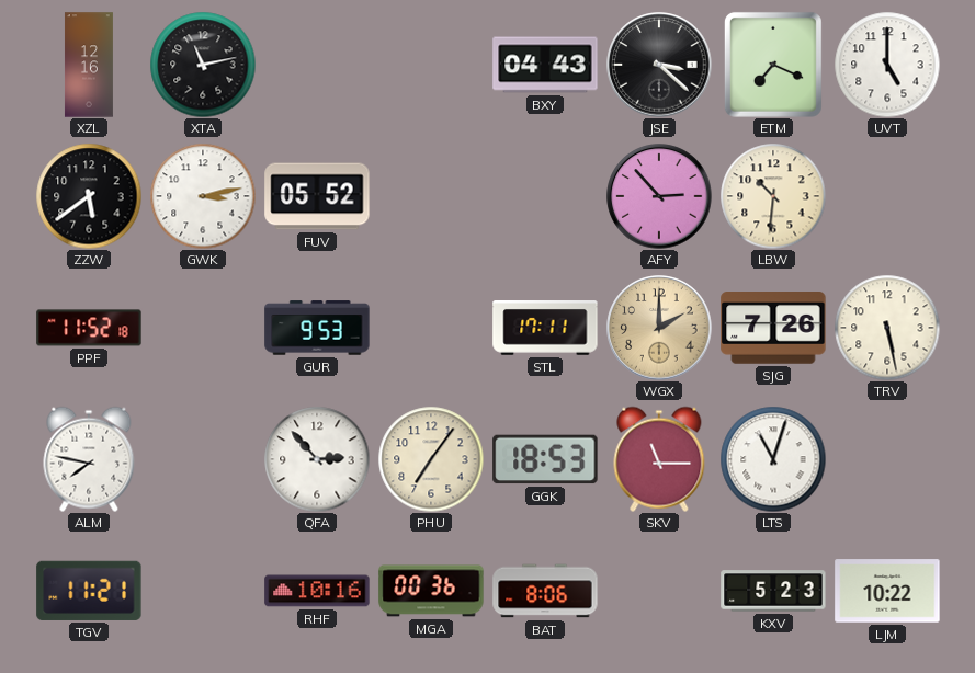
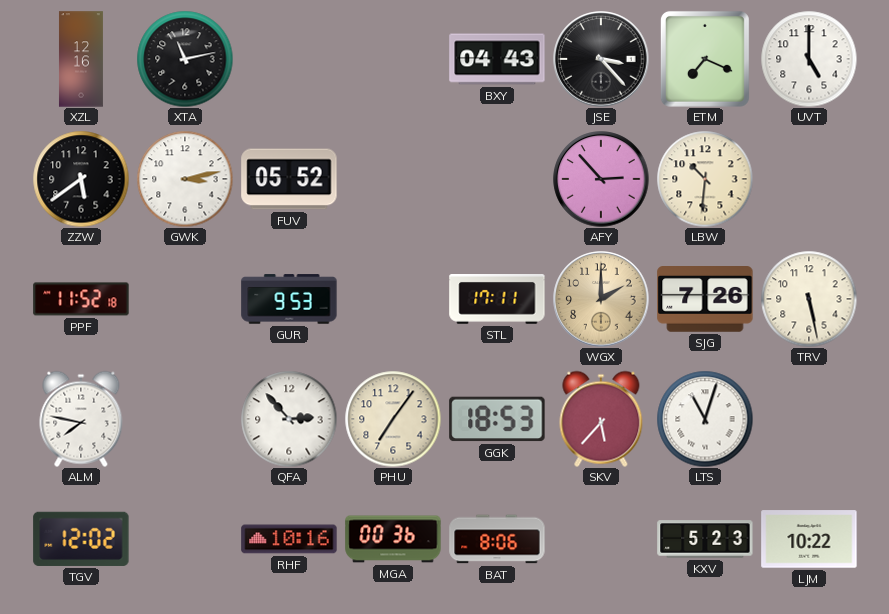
JSE: 3:22 -> 3:23 (601, 59)
SKV: 11:15 -> 5:37 (601, 419)
TGV: 11:21 -> 12:02 (81, 539)
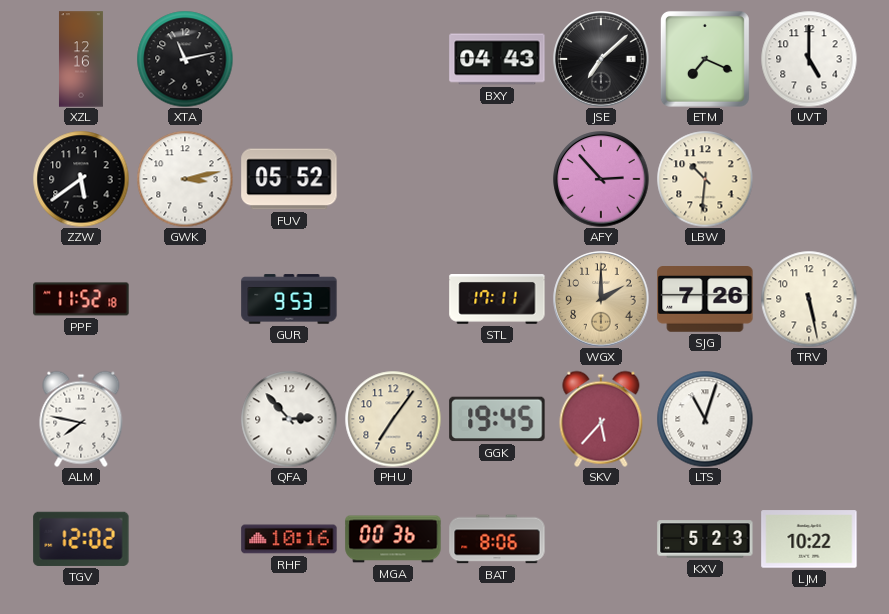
JSE: 3:23 -> 7:08 (601, 59)
GGK: 18:53 -> 19:45 (497, 419)
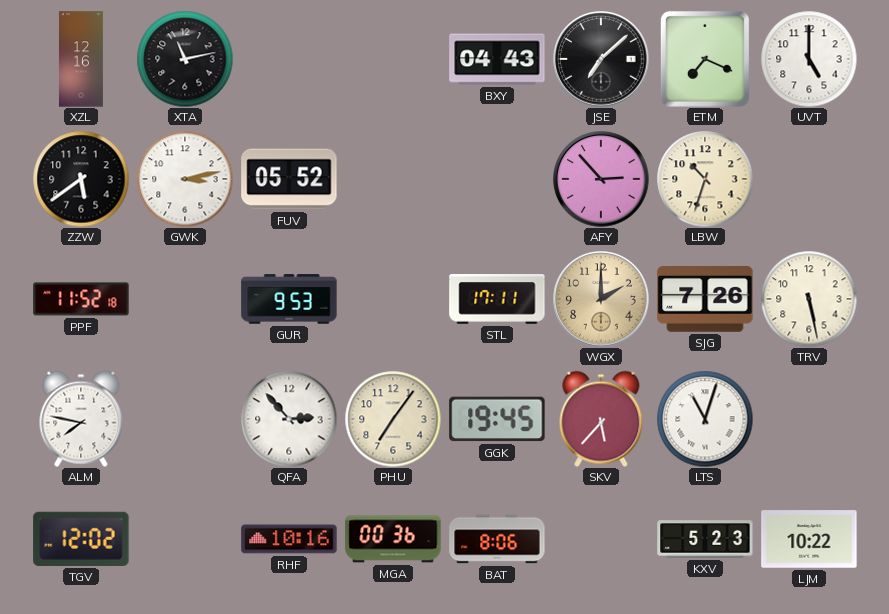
LBW: 10:31 -> 10:33 (705, 179)
